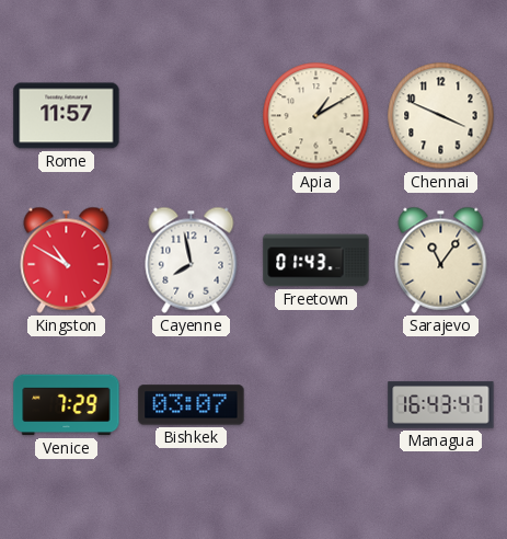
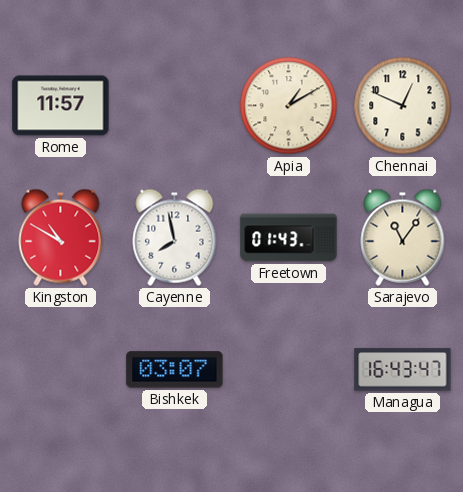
Chennai: 3:49 -> 12:49 (403, 106)
Venice: 7:29 -> none (67, 405)
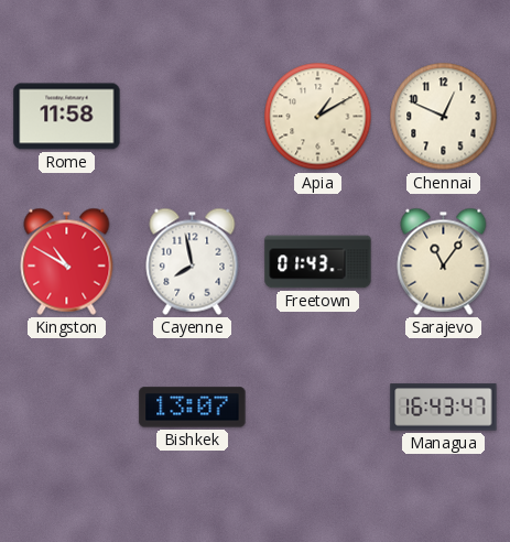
Rome: 11:57 -> 11:58 (67, 117)
Bishkek: 03:07 -> 13:07 (193, 408)
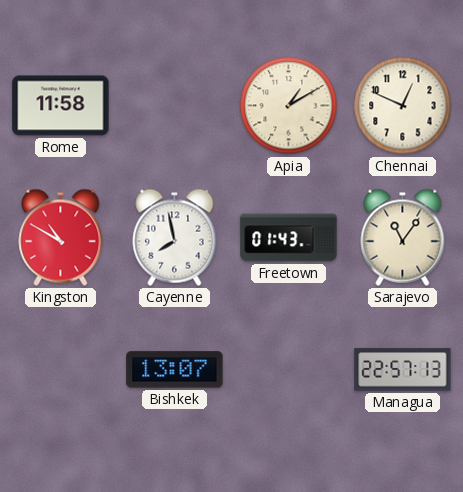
Managua: 16:43 -> 22:57 (403, 370)
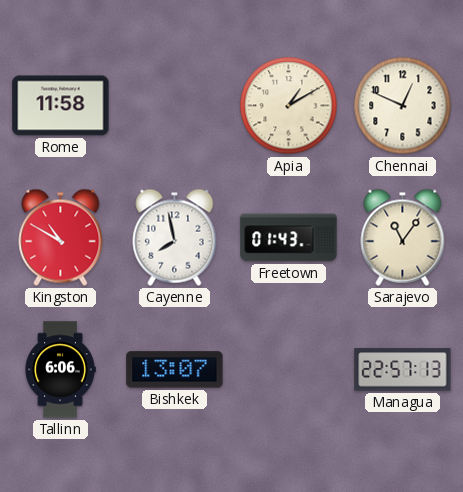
Tallinn: none -> 6:06 (60, 370)
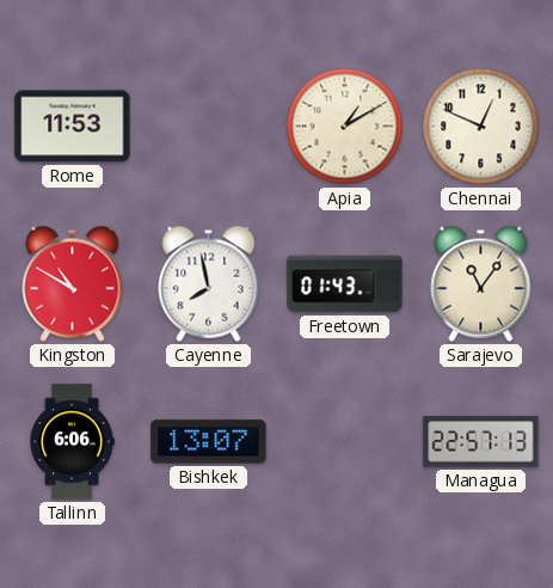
Rome: 11:58 -> 11:53 (73, 127)
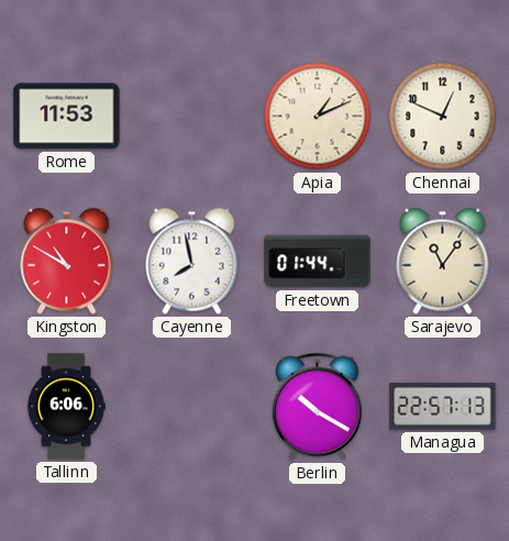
Apia: 1:10 -> 1:11 (318, 117)
Freetown: 01:43 -> 01:44 (318, 262)
Bishkek: 13:07 -> none (209, 442)
Berlin: none -> 10:20 (317, 407)
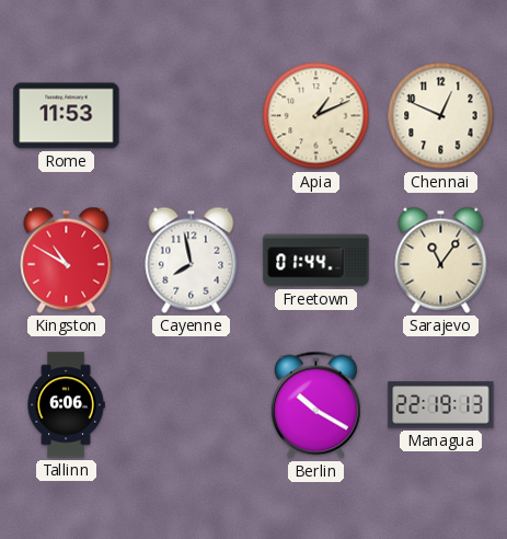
Managua: 22:57 -> 22:19 (441, 405)
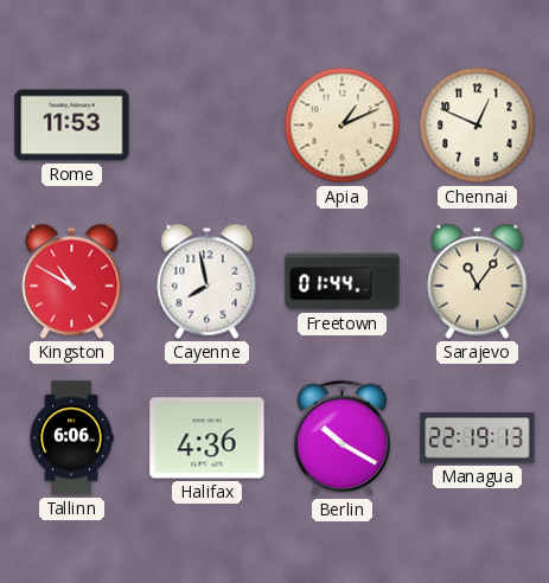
Halifax: none -> 4:36 (208, 438)
